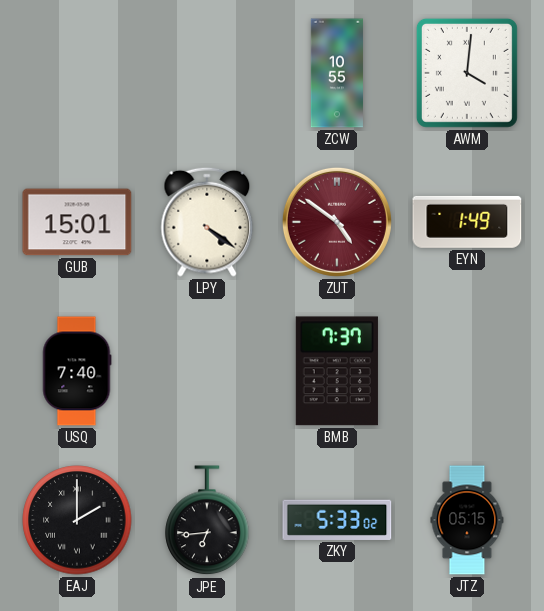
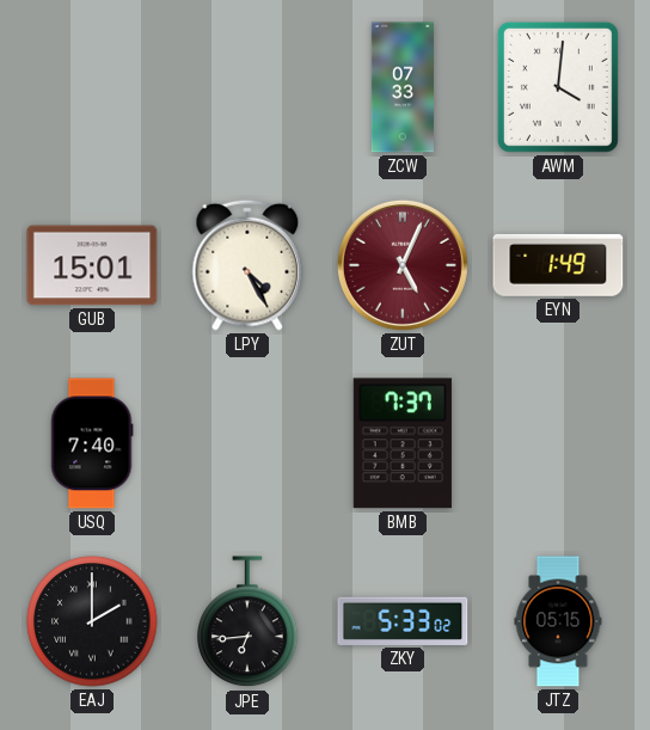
ZCW: 10:55 -> 07:33 (403, 87)
LPY: 4:21 -> 4:25 (247, 265)
ZUT: 4:51 -> 5:04 (403, 265)
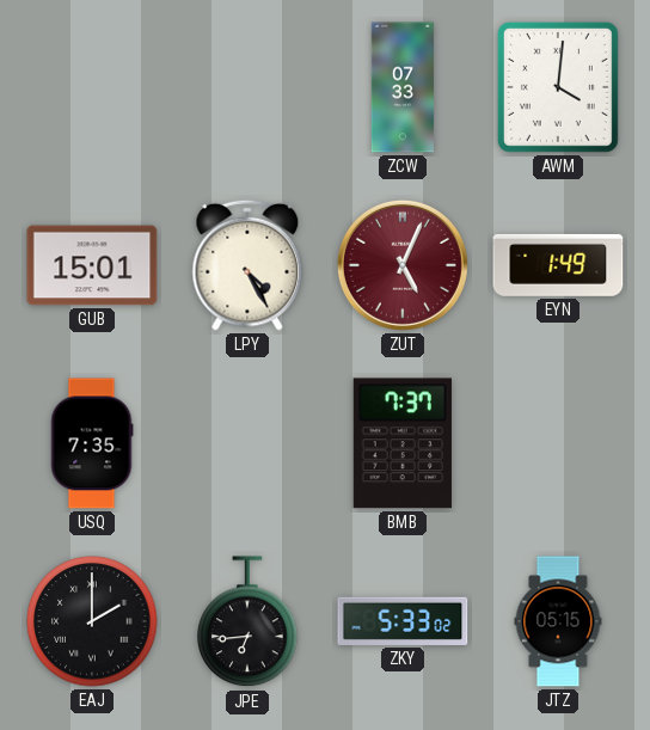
USQ: 7:40 -> 7:35 (92, 443)
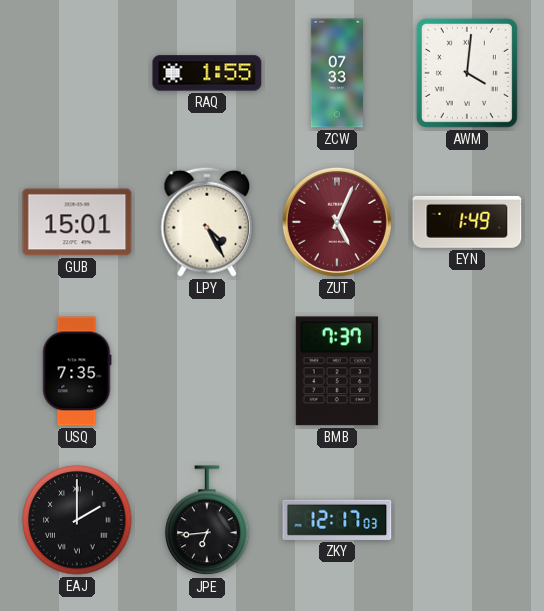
RAQ: none -> 1:55 (207, 73)
ZKY: 5:33 -> 12:17 (337, 520)
JTZ: 05:15 -> none (558, 621)
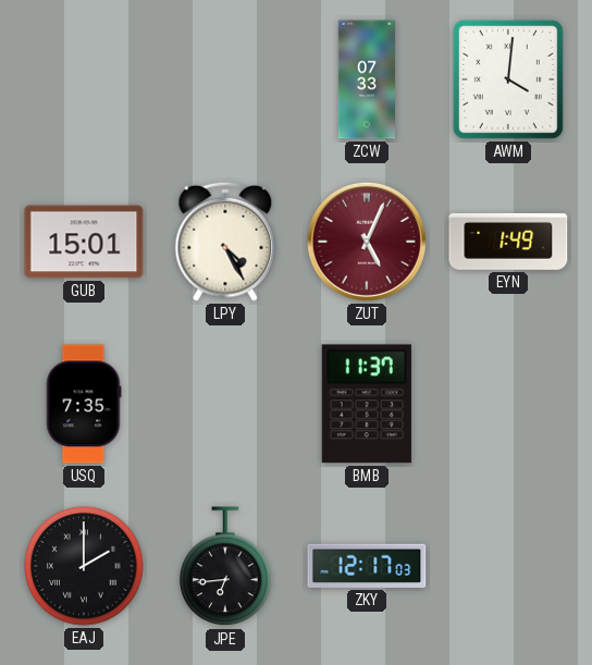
RAQ: 1:55 -> none (207, 73)
BMB: 7:37 -> 11:37 (367, 404)
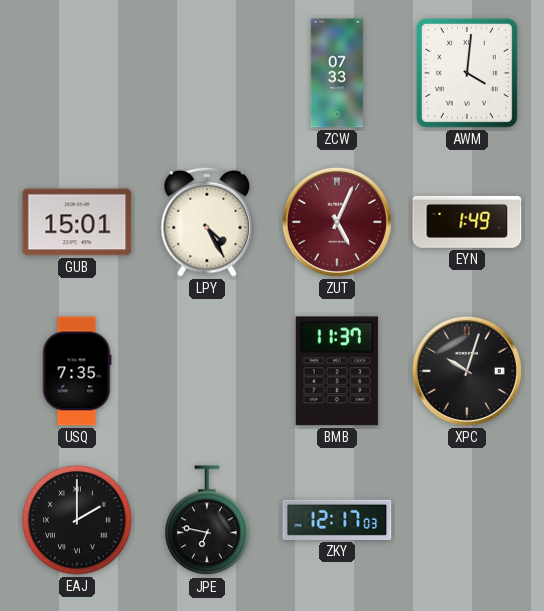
XPC: none -> 10:03 (467, 371)
JPE: 6:44 -> 6:47 (207, 521)
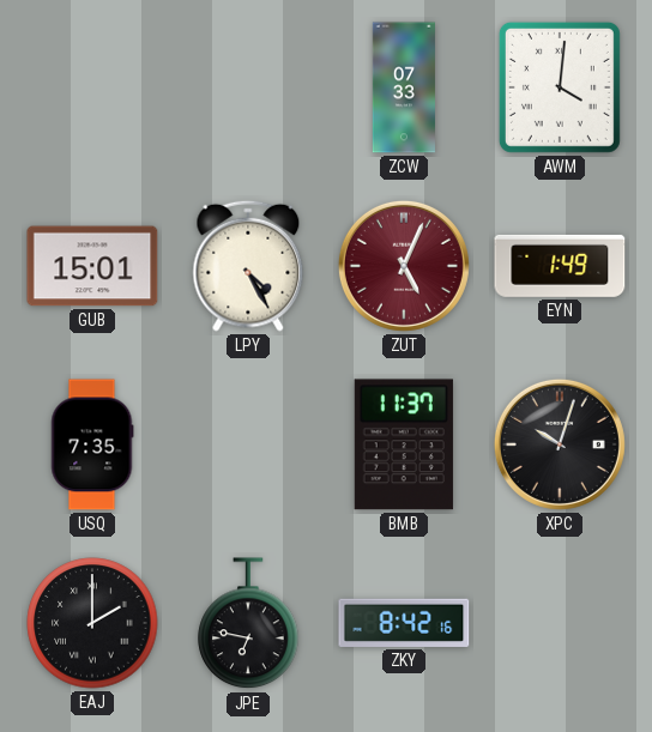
ZKY: 12:17 -> 8:42 (404, 623)
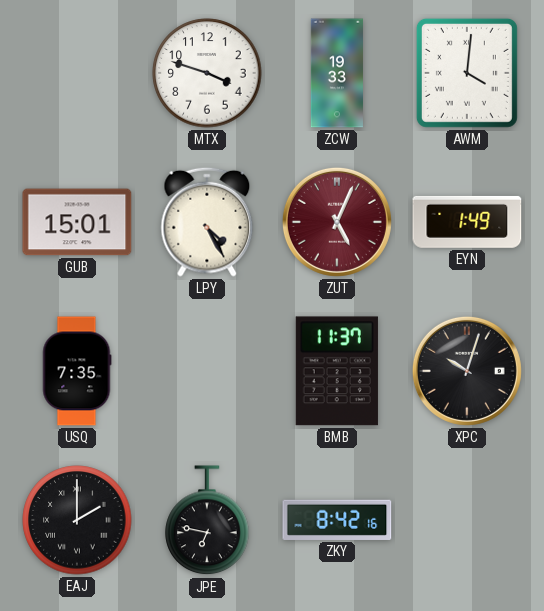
MTX: none -> 3:48 (207, 73)
ZCW: 07:33 -> 19:33 (337, 73)
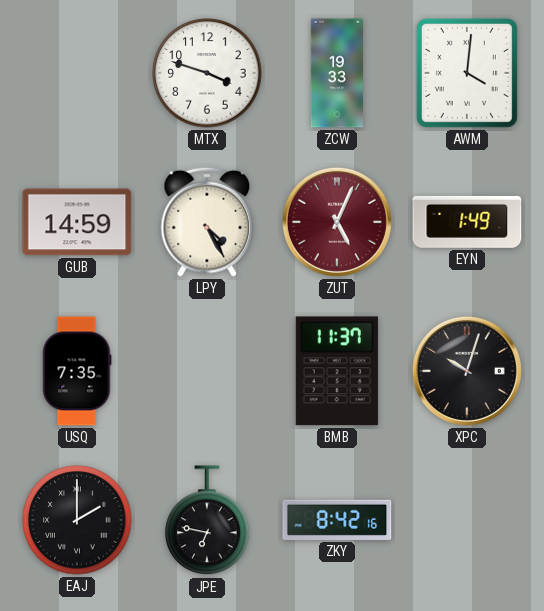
GUB: 15:01 -> 14:59 (77, 222)
